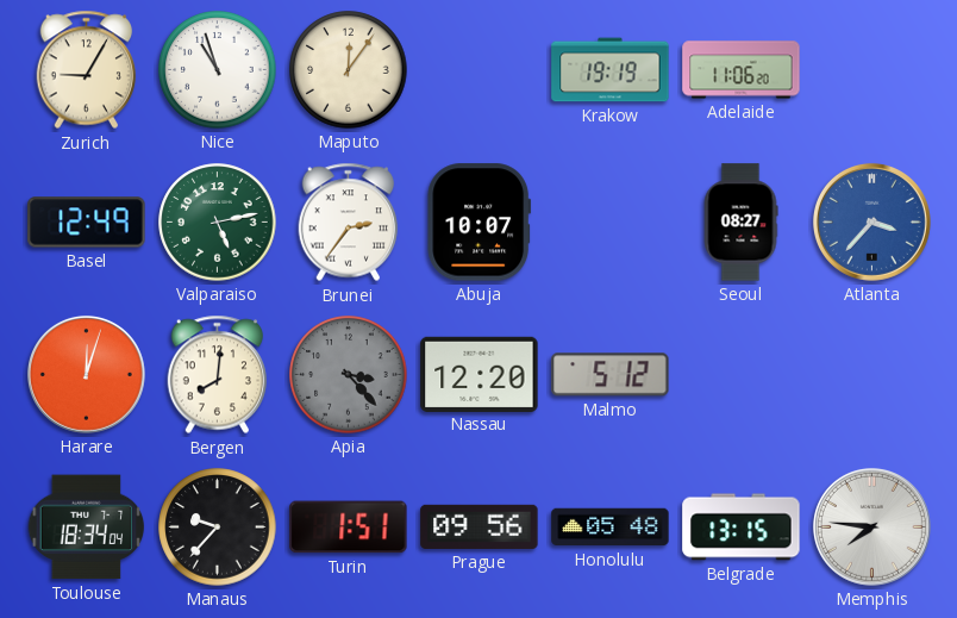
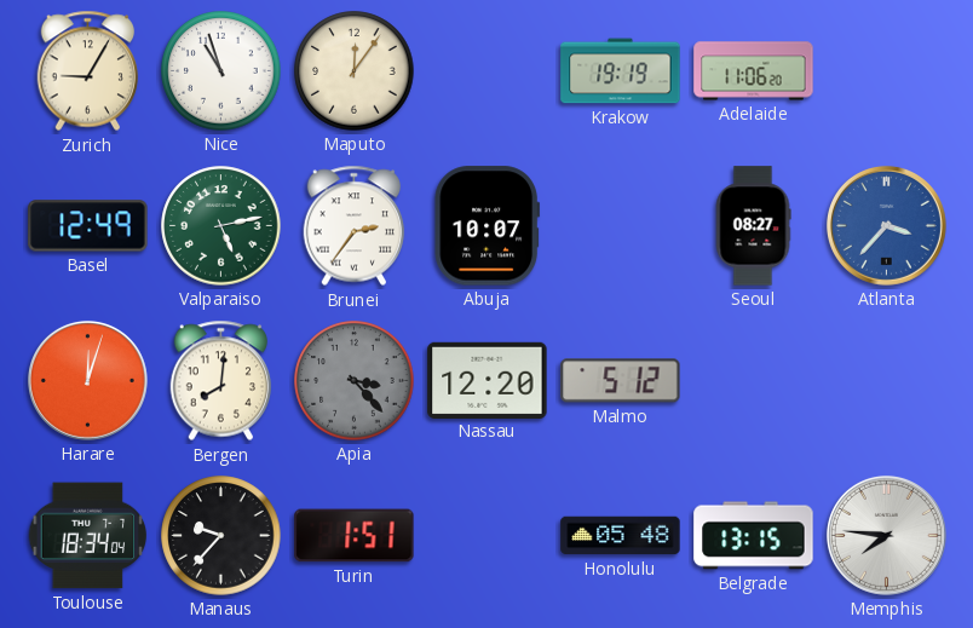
Prague: 09:56 -> none (480, 526)
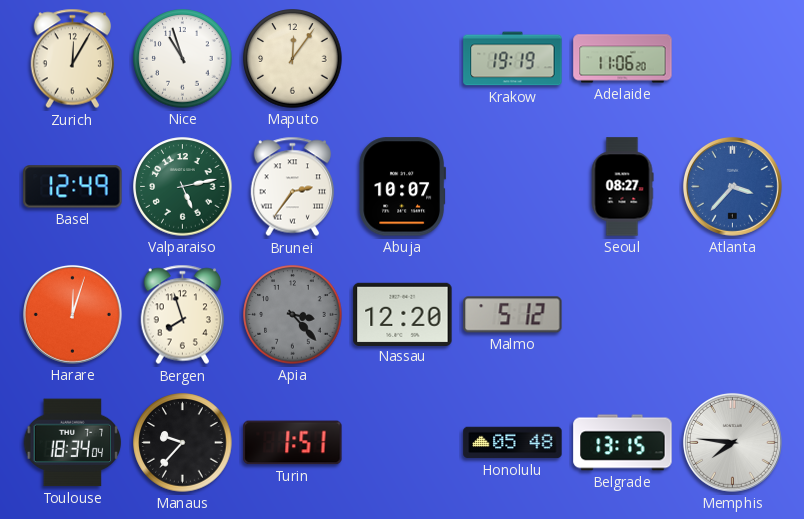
Zurich: 9:05 -> 12:05 (73, 59)
Bergen: 8:01 -> 7:57 (183, 315)
